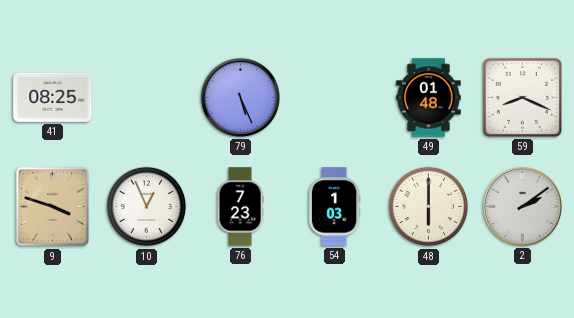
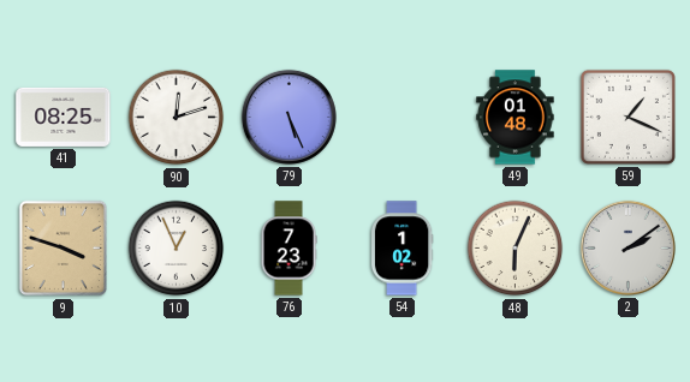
90: none -> 12:12 (177, 118)
59: 8:19 -> 1:19 (627, 117)
54: 1:03 -> 1:02 (401, 249)
48: 6:00 -> 6:04 (516, 249)
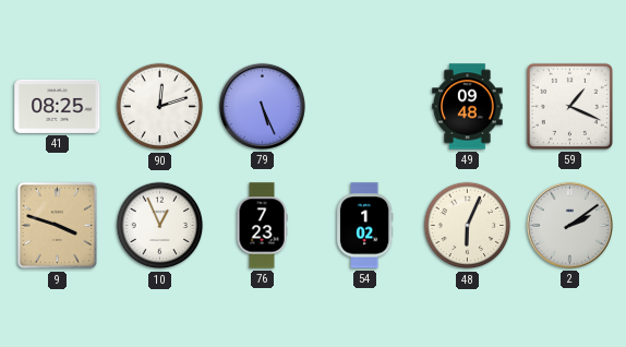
49: 01:48 -> 09:48 (468, 107)
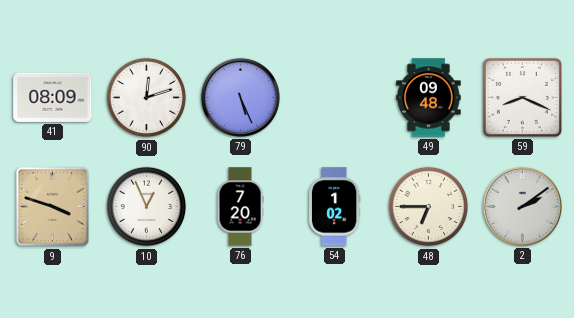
41: 08:25 -> 08:09 (53, 97)
59: 1:19 -> 8:19 (522, 97)
76: 7:23 -> 7:20 (240, 207)
48: 6:04 -> 6:45 (429, 207)
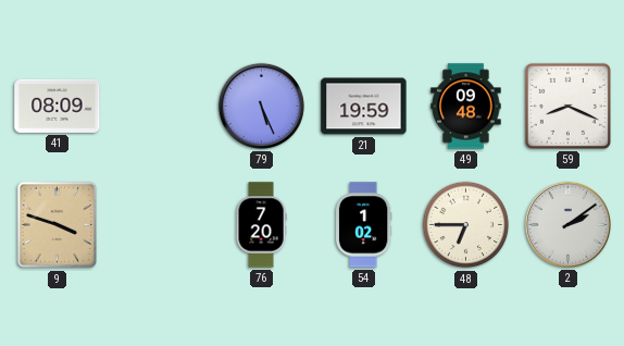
90: 12:12 -> none (147, 98)
21: none -> 19:59 (364, 107)
10: 12:56 -> none (147, 207)
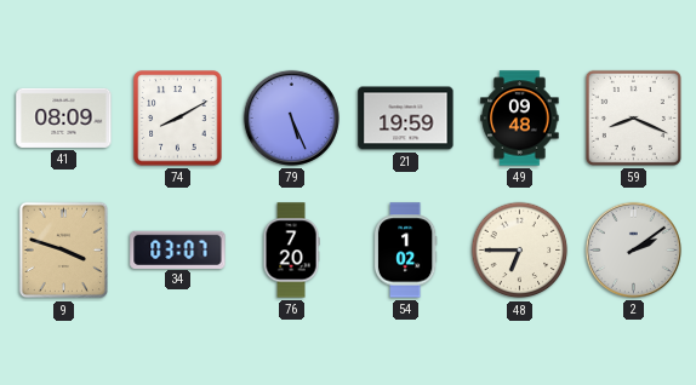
74: none -> 8:10 (178, 119)
34: none -> 03:07 (178, 249)
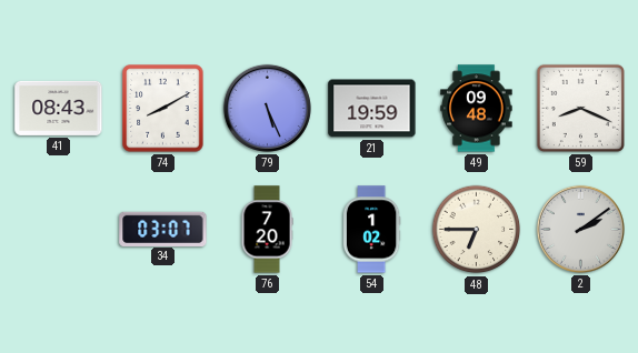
41: 08:09 -> 08:43 (59, 108)
9: 3:48 -> none (64, 251)
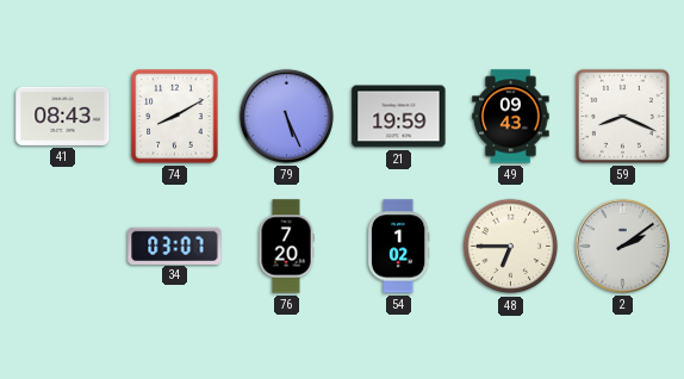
49: 09:48 -> 09:43 (511, 117)
